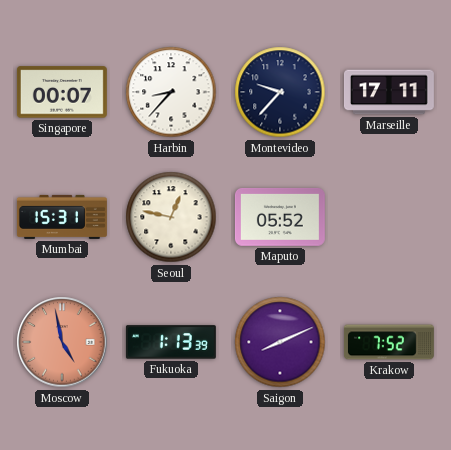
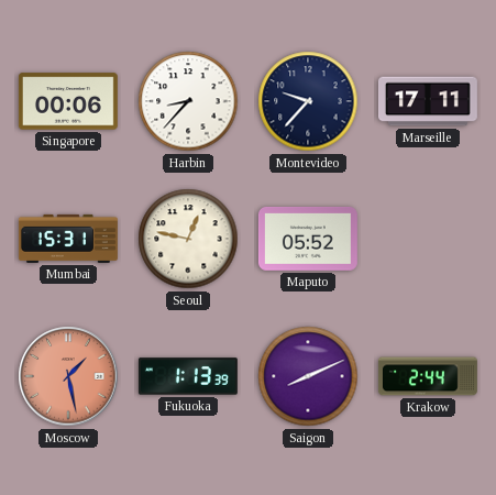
Singapore: 00:07 -> 00:06 (68, 101)
Moscow: 4:58 -> 1:28 (68, 376)
Krakow: 7:52 -> 2:44 (428, 376)
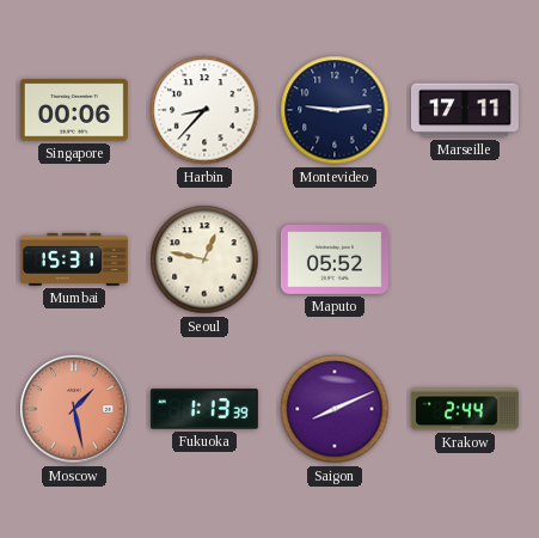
Montevideo: 9:37 -> 9:14 (335, 110)
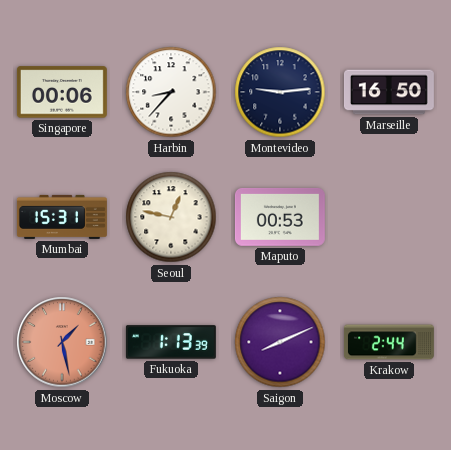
Marseille: 17:11 -> 16:50 (389, 92)
Maputo: 05:52 -> 00:53 (280, 217)
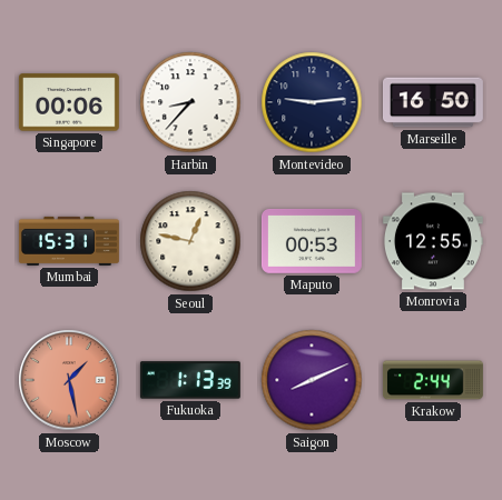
Monrovia: none -> 12:55 (433, 241)
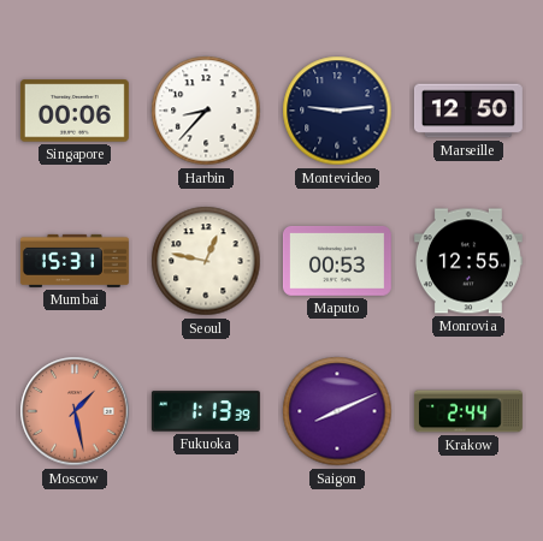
Marseille: 16:50 -> 12:50 (468, 111)
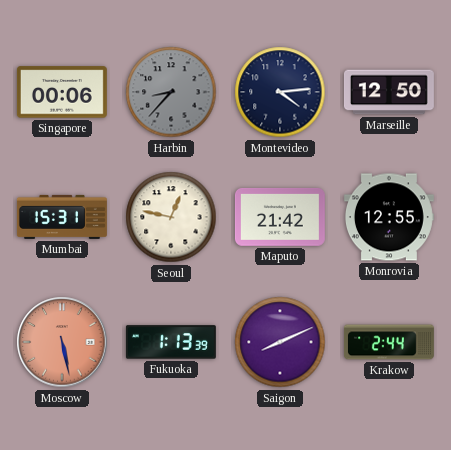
Harbin dial: white -> grey (171, 92)
Montevideo: 9:14 -> 4:14 (280, 92)
Maputo: 00:53 -> 21:42 (280, 217)
Moscow: 1:28 -> 5:28 (62, 342)
